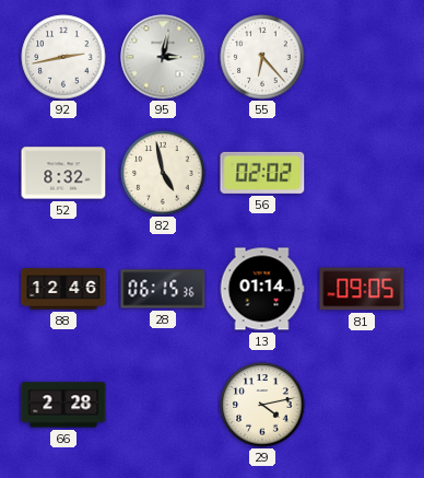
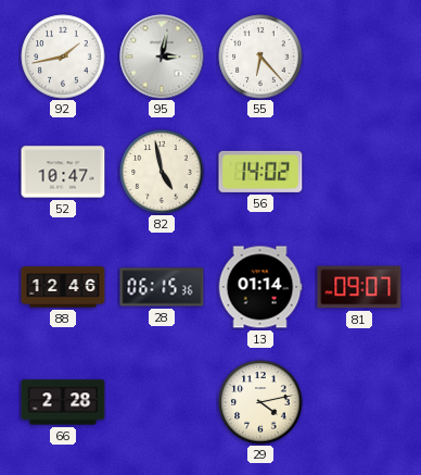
92: 2:43 -> 1:43 (63, 57)
52: 8:32 -> 10:47 (63, 172)
56: 02:02 -> 14:02 (260, 172)
81: 09:05 -> 09:07 (359, 287)
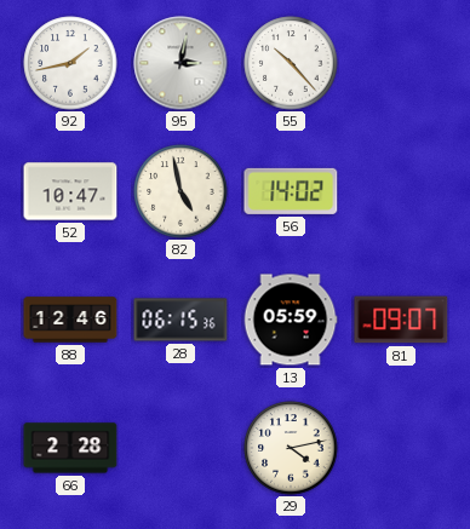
55: 6:23 -> 10:23 (291, 63)
13: 01:14 -> 05:59 (291, 320)
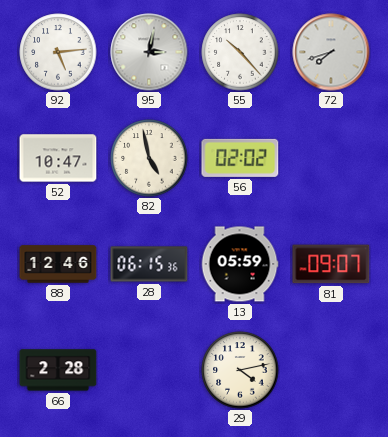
92: 1:43 -> 5:14 (58, 52)
72: none -> 7:42 (331, 52)
56: 14:02 -> 02:02 (240, 158)
